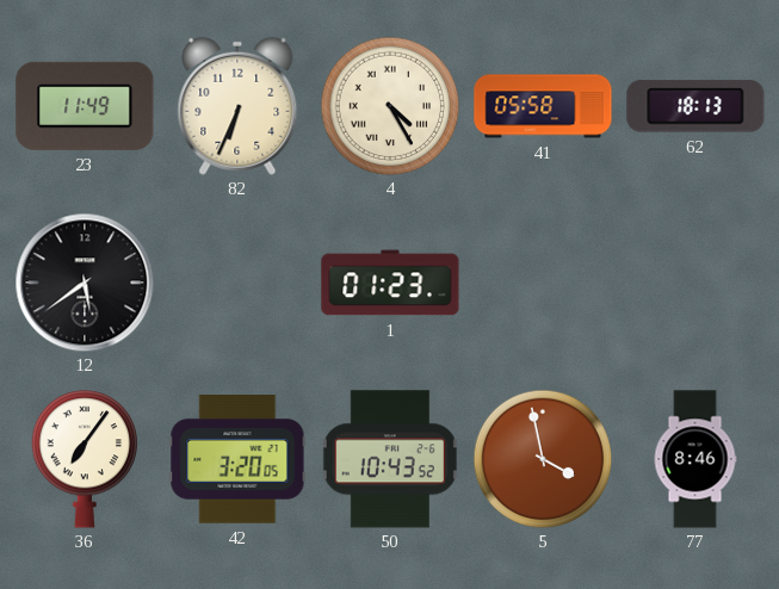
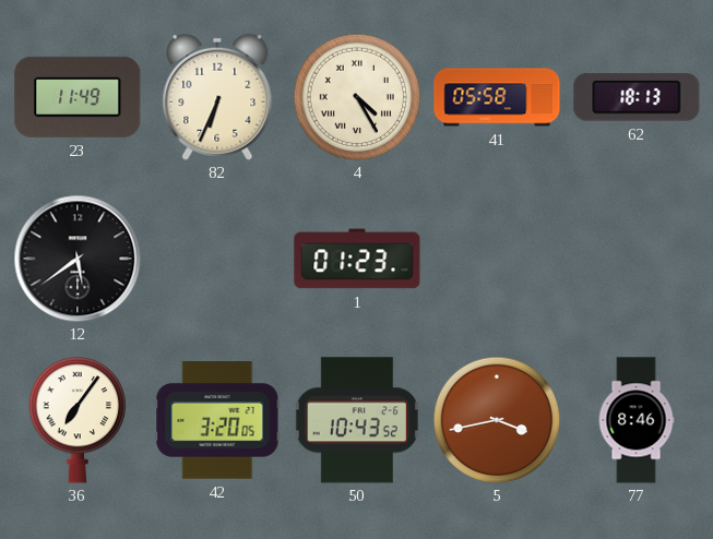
5: 3:58 -> 3:43 (497, 420)
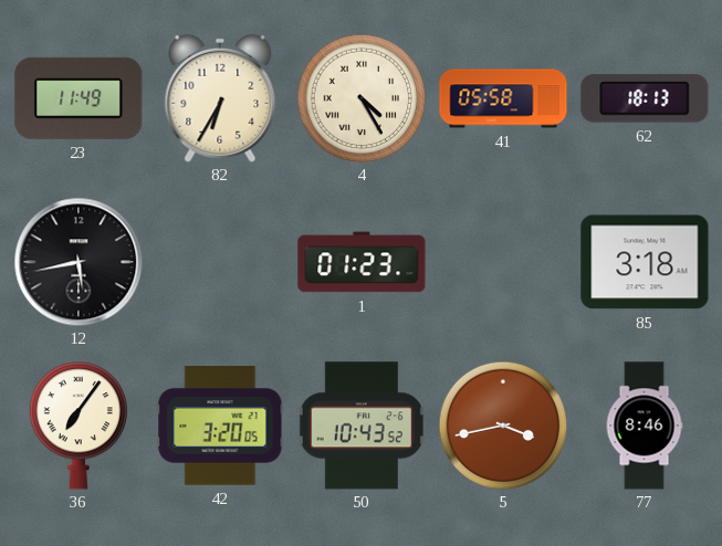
82: 6:34 -> 6:35 (220, 98)
12: 5:39 -> 5:43 (79, 262)
85: none -> 3:18 (645, 262)
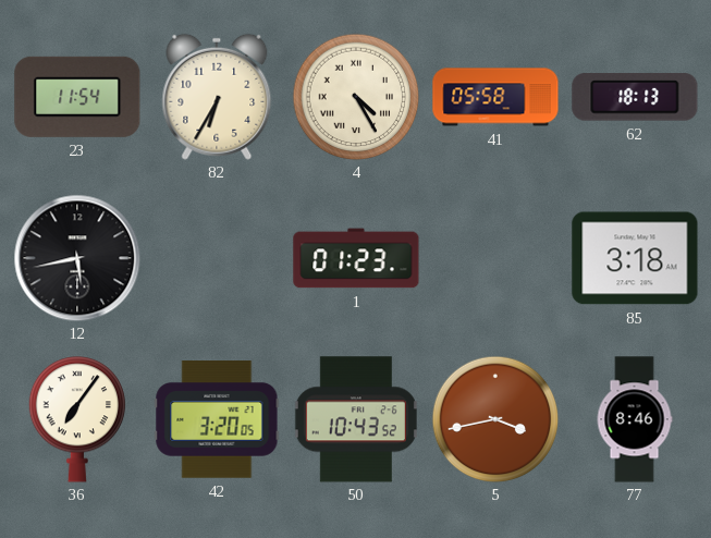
23: 11:49 -> 11:54 (77, 97)
